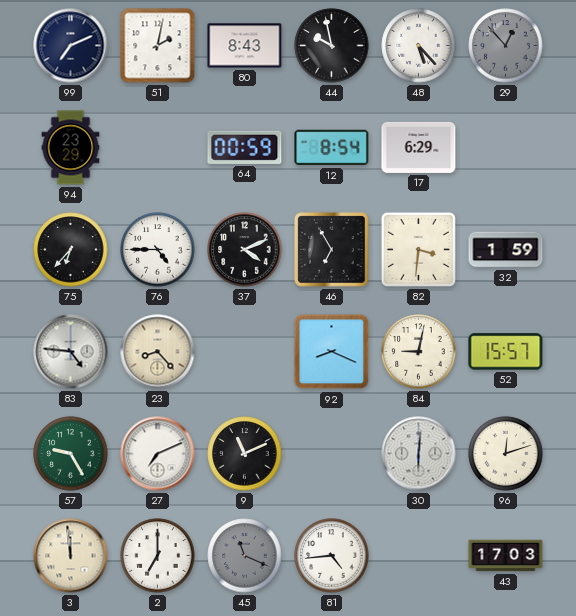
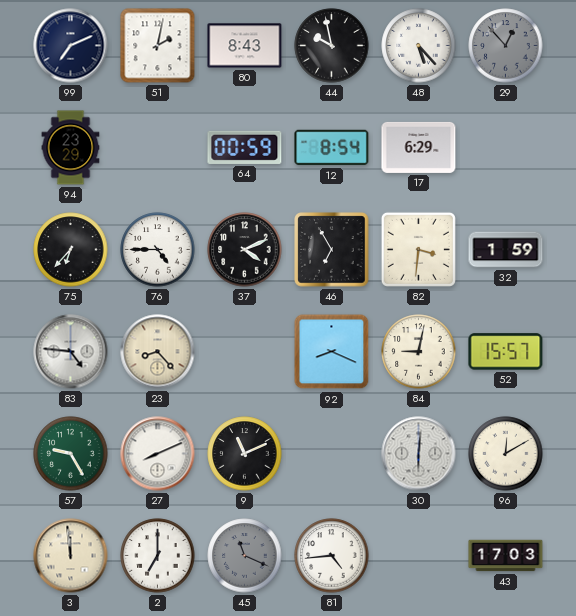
27: 7:11 -> 8:11 (158, 454)
96: 12:12 -> 12:10 (506, 454)
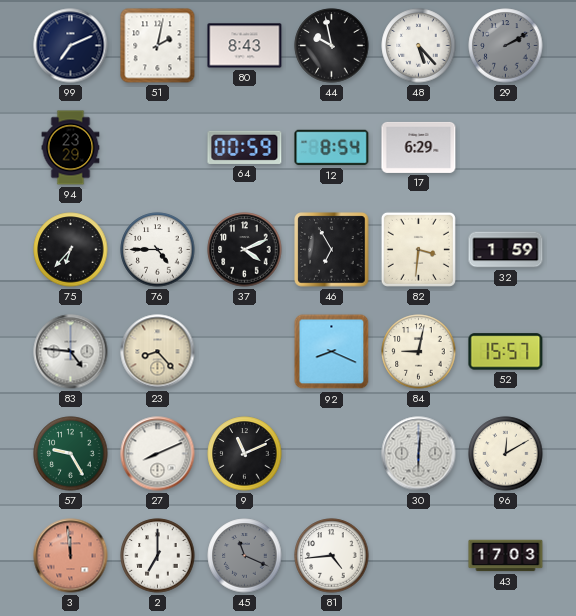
29: 12:53 -> 2:10 (506, 46)
3 dial: cream -> salmon (71, 556)
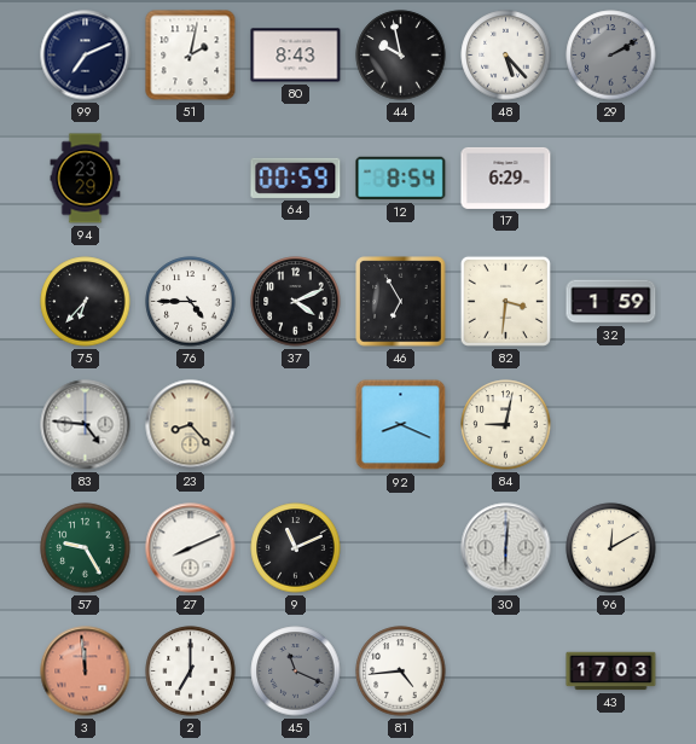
52: 15:57 -> none (506, 352)
